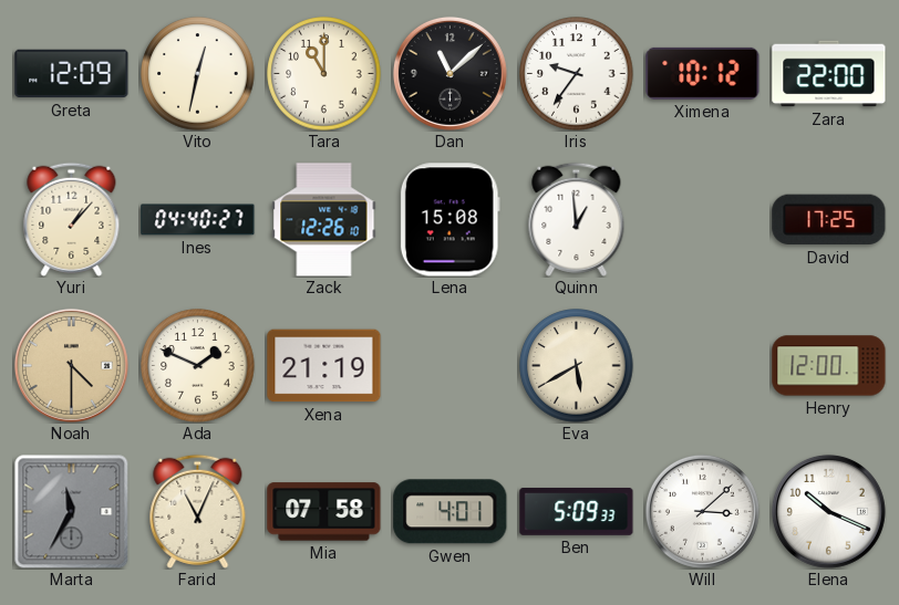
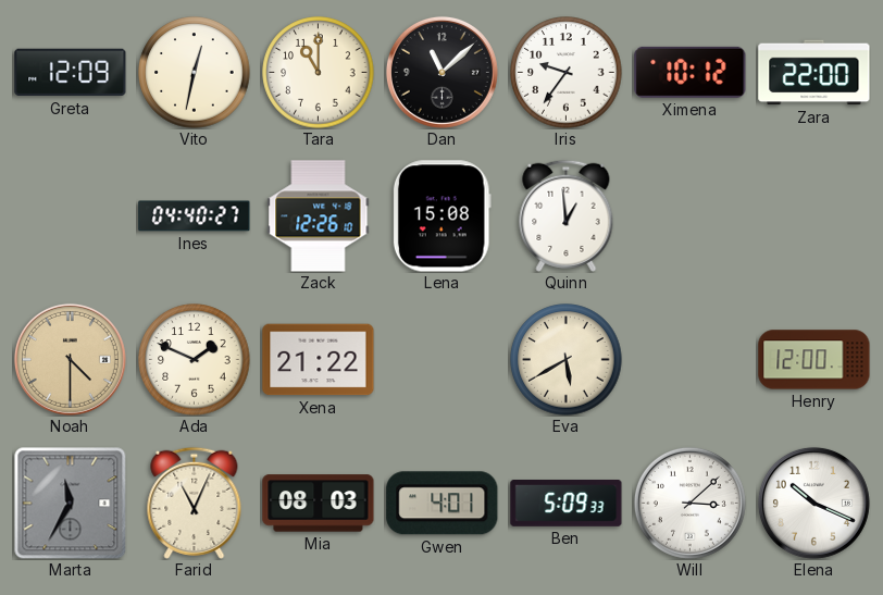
Yuri: 1:07 -> none (72, 219)
David: 17:25 -> none (829, 220)
Xena: 21:19 -> 21:22 (319, 360)
Mia: 07:58 -> 08:03 (319, 504)
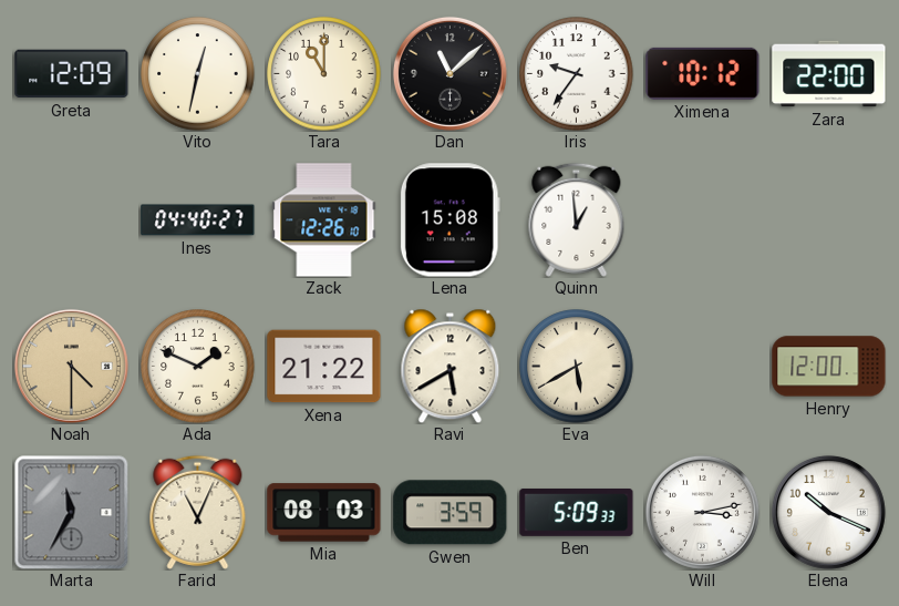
Ravi: none -> 5:40 (451, 366)
Gwen: 4:01 -> 3:59 (451, 513)
Will: 3:08 -> 3:13 (702, 512)
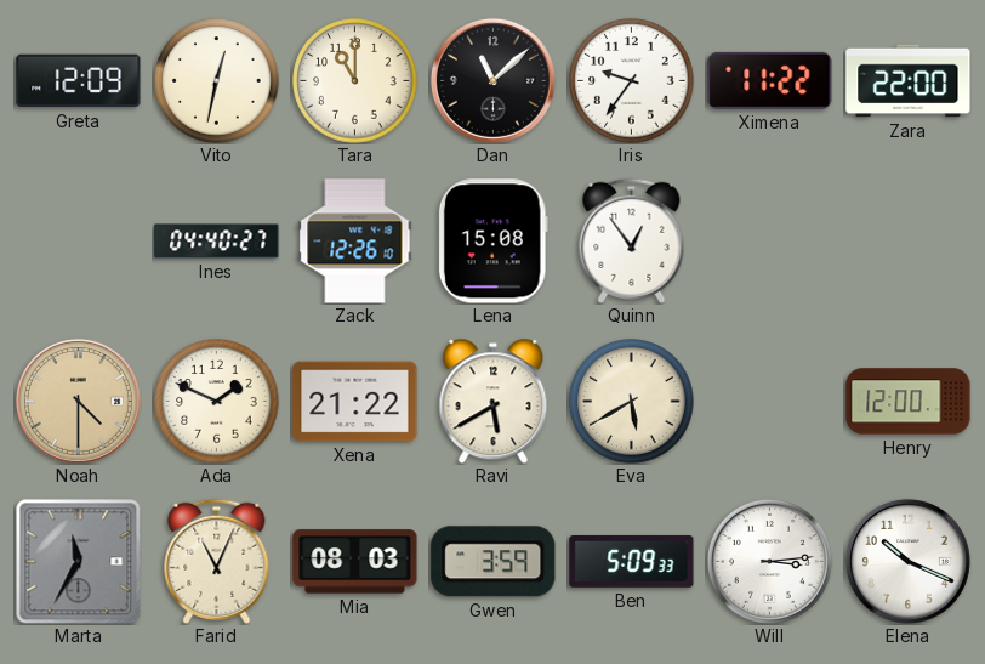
Ximena: 10:12 -> 11:22 (770, 80)
Quinn: 12:59 -> 12:54 (632, 240)
Will: 3:13 -> 3:14 (769, 561)
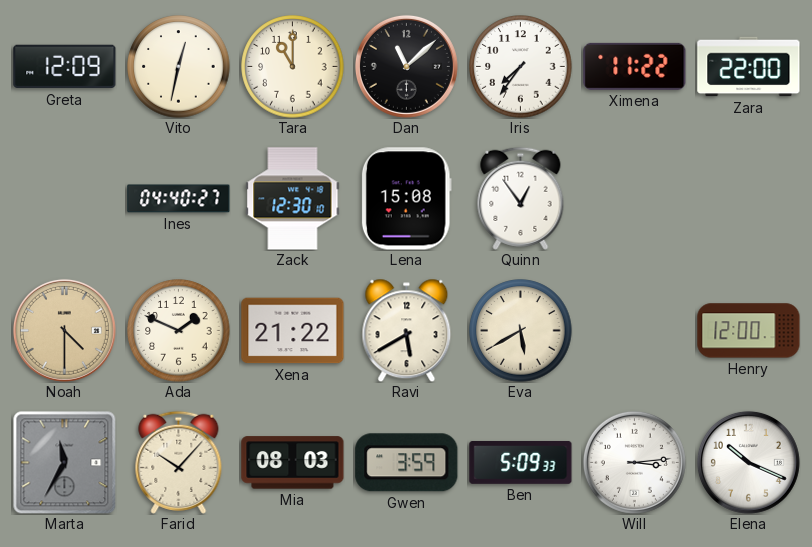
Iris: 9:36 -> 7:36 (521, 67)
Zack: 12:26 -> 12:30 (293, 199)
Farid: 11:04 -> 10:07 (179, 462)
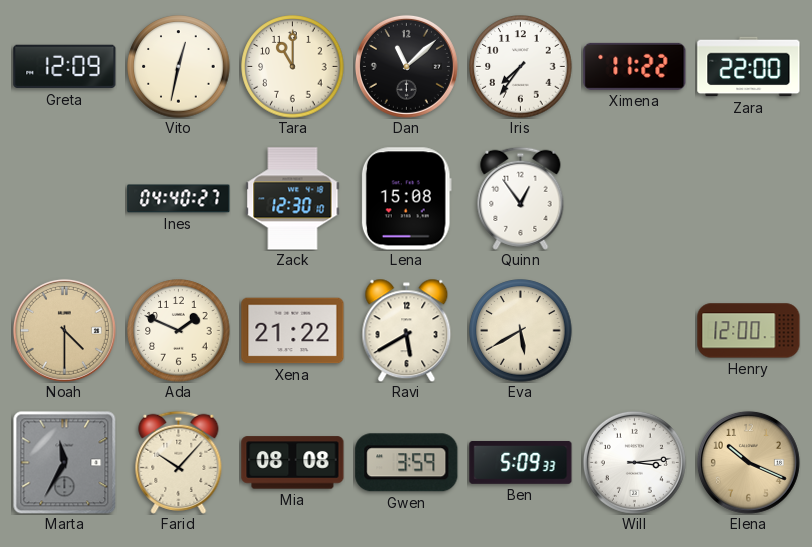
Mia: 08:03 -> 08:08 (293, 463)
Elena dial: white -> champagne (748, 462)
